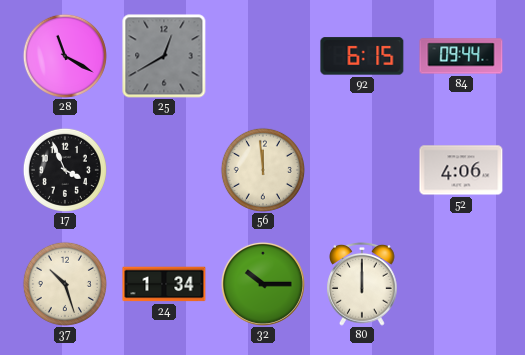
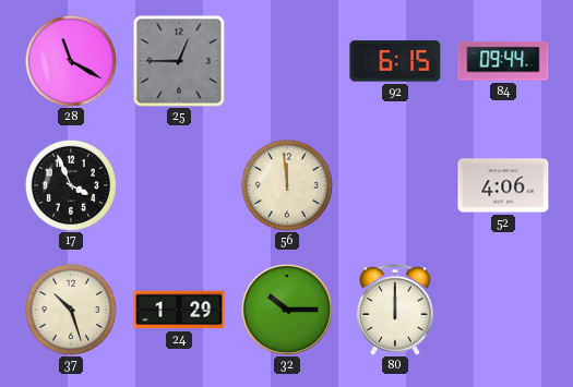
25: 12:40 -> 12:45 (179, 61)
24: 1:34 -> 1:29 (179, 310)
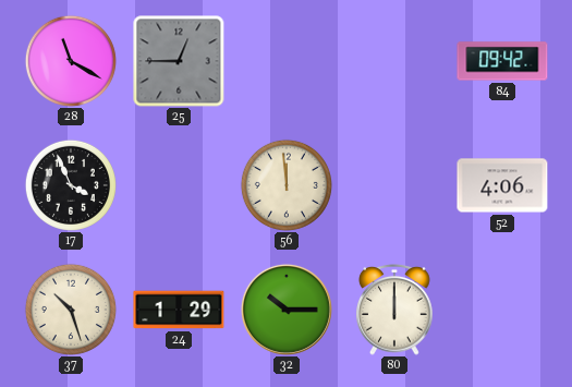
92: 6:15 -> none (395, 61)
84: 09:44 -> 09:42 (502, 61)
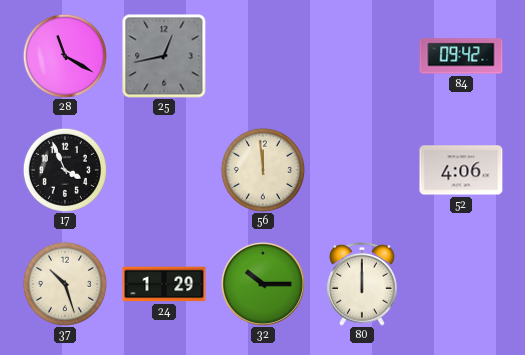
25: 12:45 -> 12:43 (164, 56)
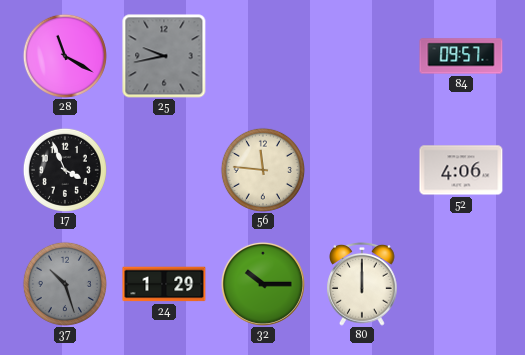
25: 12:43 -> 9:43 (164, 56)
84: 09:42 -> 09:57 (461, 56)
56: 11:59 -> 11:46 (263, 170)
37 dial: cream -> grey (65, 284)
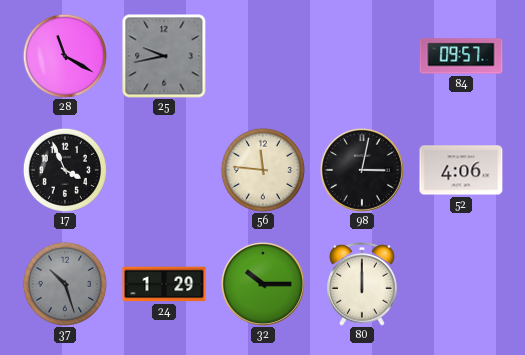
98: none -> 3:02 (362, 170)
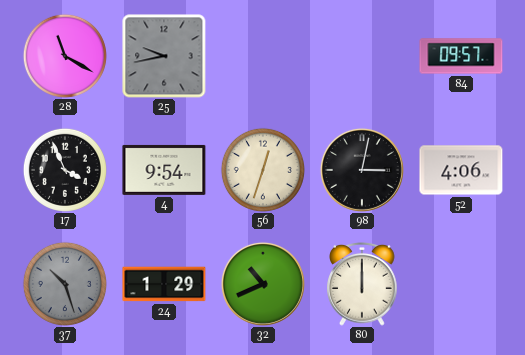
4: none -> 9:54 (164, 170)
56: 11:46 -> 12:33 (263, 170)
32: 10:15 -> 10:41 (263, 284)
